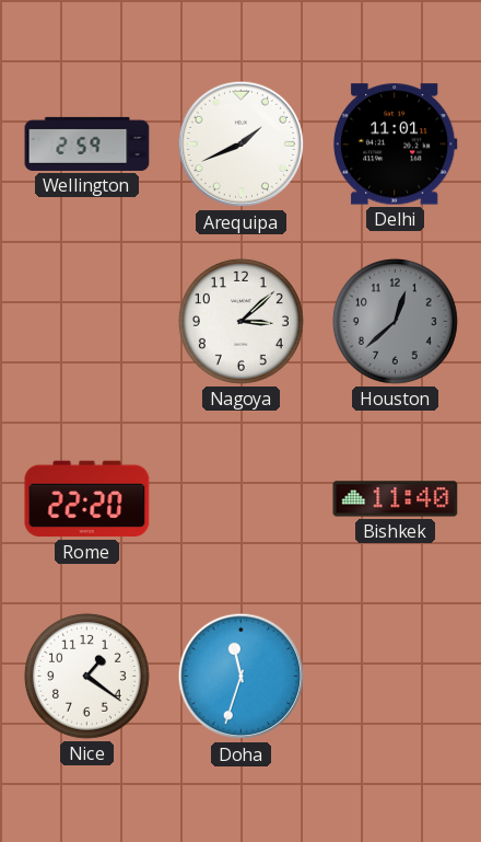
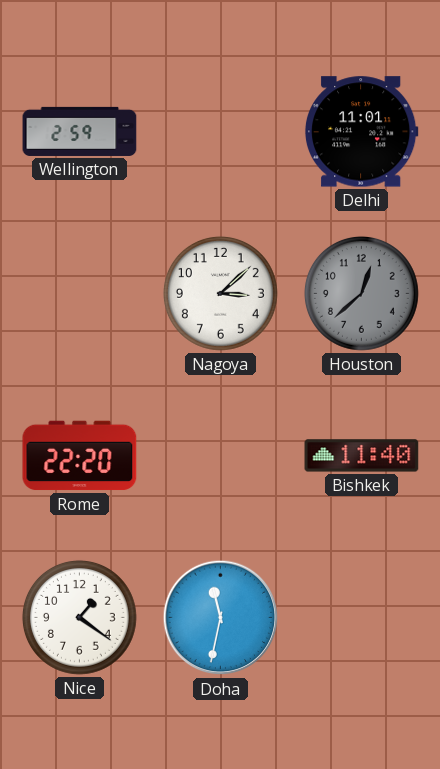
Arequipa: 1:41 -> none (242, 145)
Doha: 11:33 -> 11:32 (221, 618)
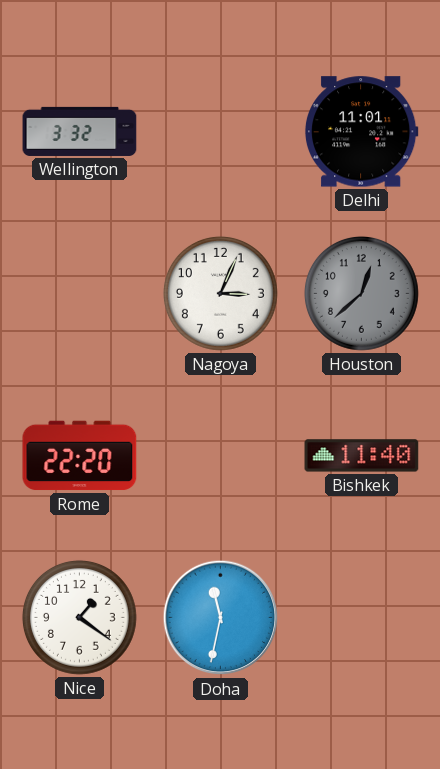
Wellington: 2:59 -> 3:32 (80, 131)
Nagoya: 3:08 -> 3:04 (220, 293)
